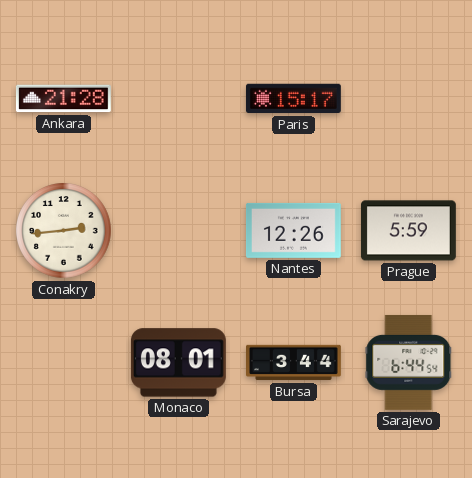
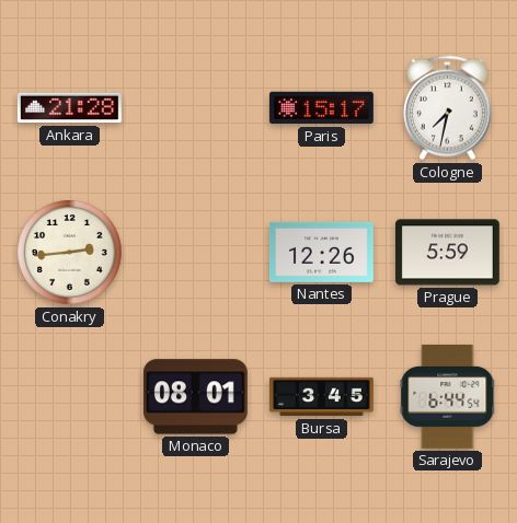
Cologne: none -> 7:32 (447, 108)
Bursa: 3:44 -> 3:45 (322, 397)
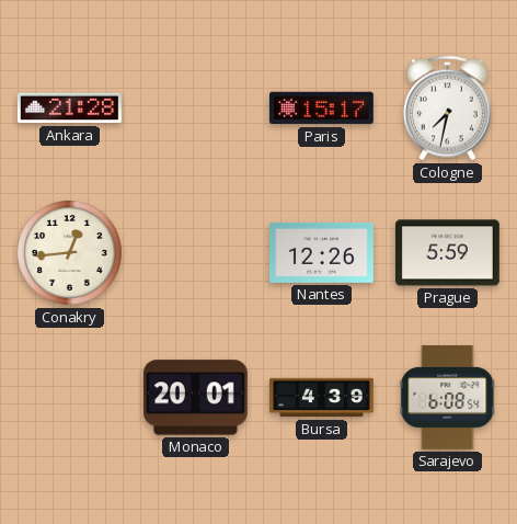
Conakry: 2:44 -> 12:44 (70, 253)
Monaco: 08:01 -> 20:01 (195, 398)
Bursa: 3:45 -> 4:39 (322, 398)
Sarajevo: 6:44 -> 6:08 (448, 397)
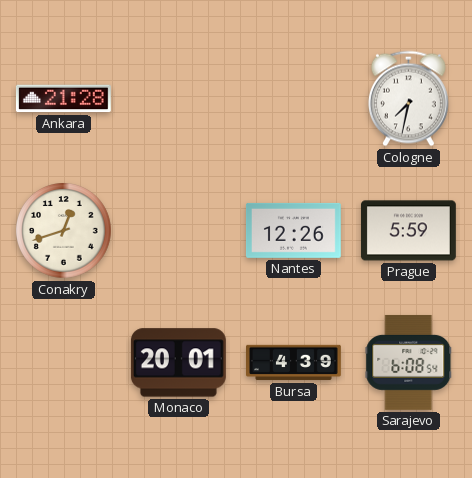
Paris: 15:17 -> none (321, 109)
Conakry: 12:44 -> 12:42 (64, 231)
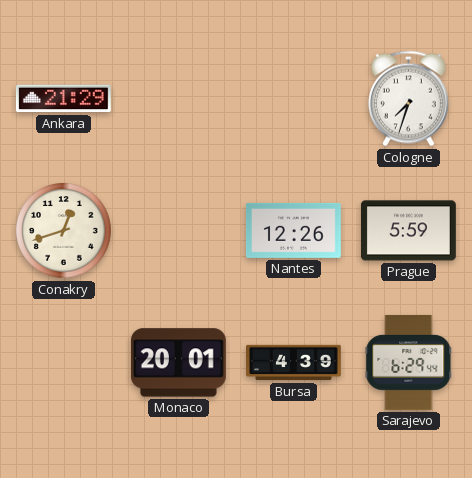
Ankara: 21:28 -> 21:29 (63, 99)
Cologne: 7:32 -> 7:33 (408, 99)
Sarajevo: 6:08 -> 6:29 (409, 362)
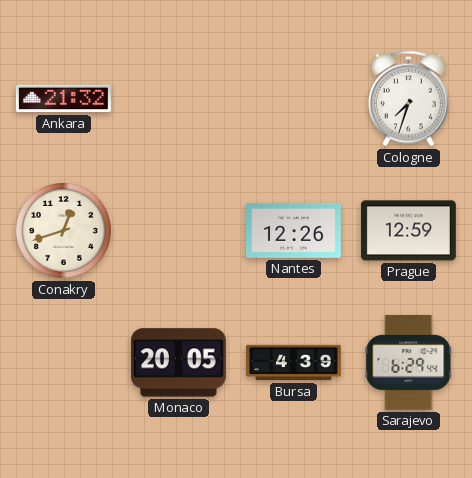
Ankara: 21:29 -> 21:32 (63, 99)
Prague: 5:59 -> 12:59 (408, 231)
Monaco: 20:01 -> 20:05 (178, 363)
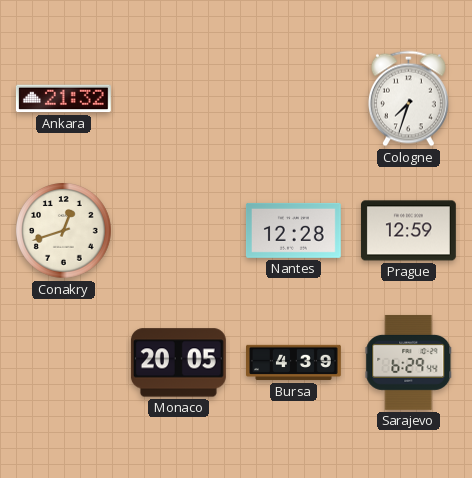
Nantes: 12:26 -> 12:28 (293, 230)
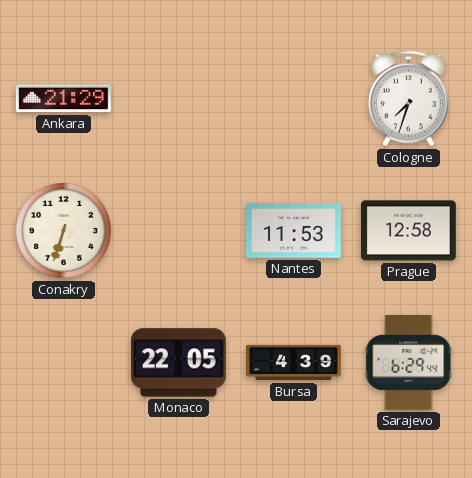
Ankara: 21:32 -> 21:29 (63, 99)
Conakry: 12:42 -> 6:33 (64, 231)
Nantes: 12:28 -> 11:53 (293, 230)
Prague: 12:59 -> 12:58 (408, 231)
Monaco: 20:05 -> 22:05 (178, 363)
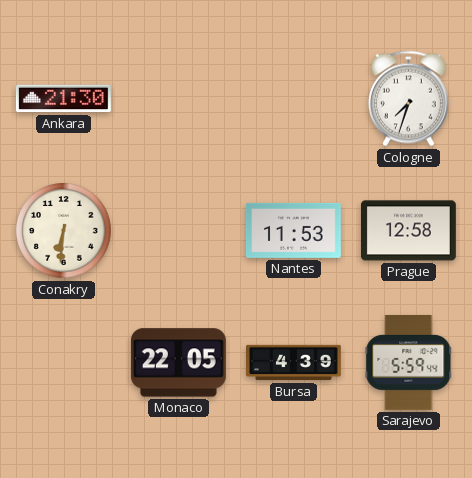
Ankara: 21:29 -> 21:30 (63, 99)
Conakry: 6:33 -> 6:31 (64, 231)
Sarajevo: 6:29 -> 5:59 (409, 362)
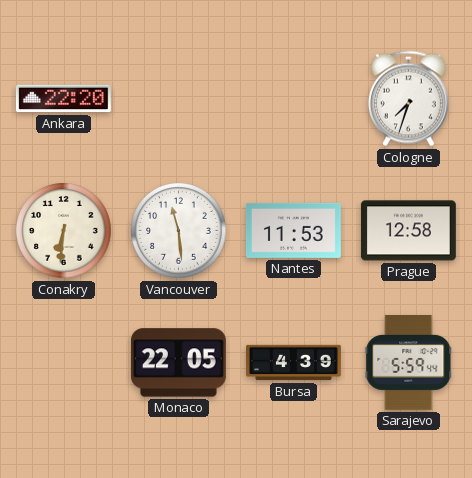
Ankara: 21:30 -> 22:20 (63, 99)
Vancouver: none -> 11:29 (179, 231)
